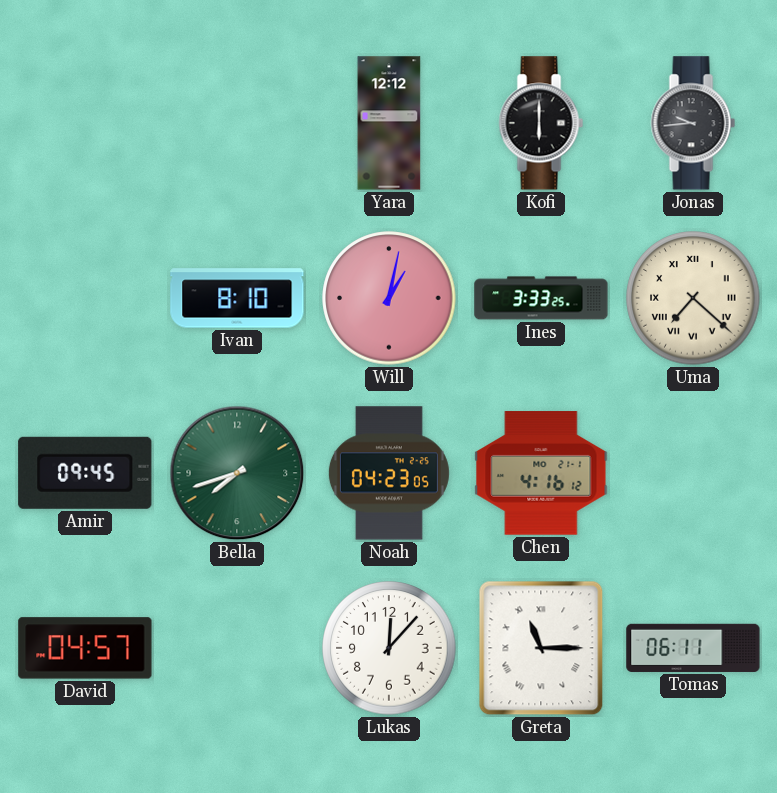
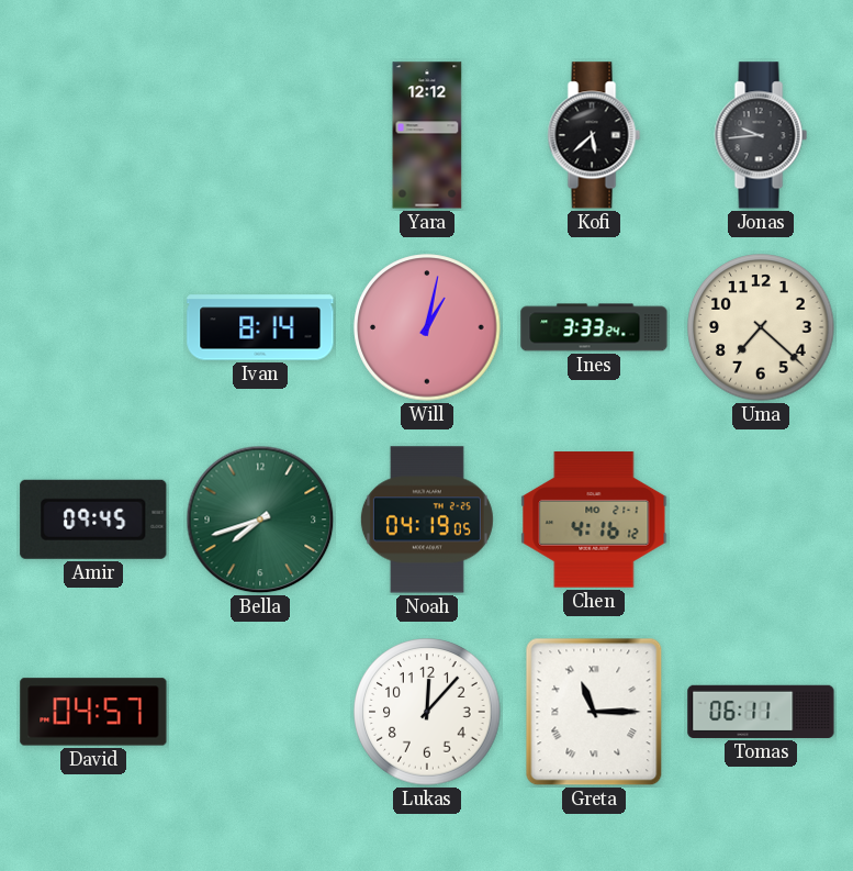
Kofi: 6:00 -> 5:38 (594, 135)
Ivan: 8:10 -> 8:14 (260, 327)
Ines: 3:33:25 -> 3:33:24 (594, 327)
Uma numerals: Roman -> Arabic (761, 327)
Noah: 04:23 -> 04:19 (427, 520)
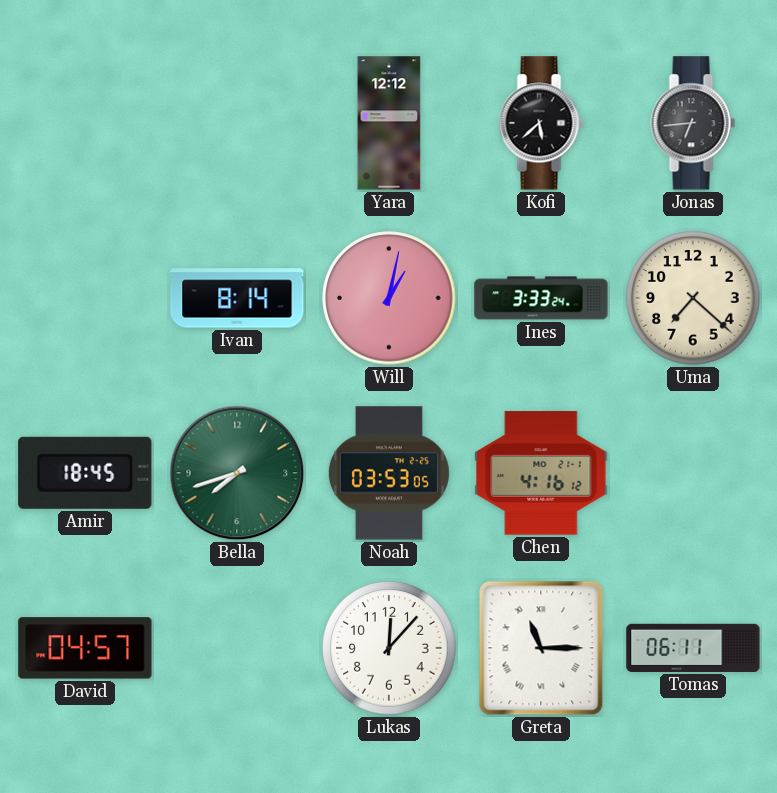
Jonas: 9:44 -> 6:44 (693, 123)
Amir: 09:45 -> 18:45 (85, 473)
Noah: 04:19 -> 03:53 (389, 473)
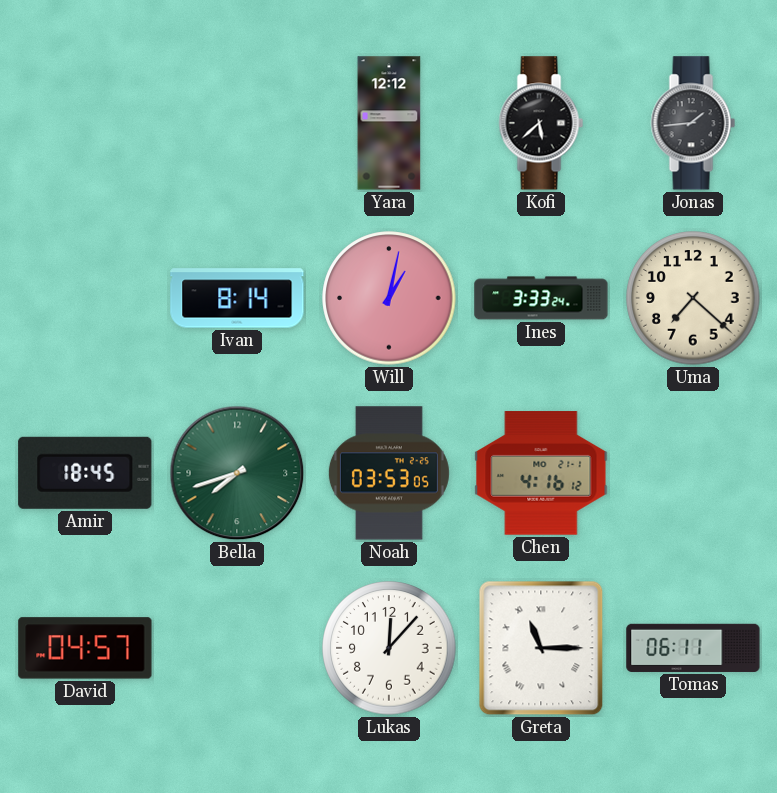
Jonas: 6:44 -> 1:44 (693, 123)
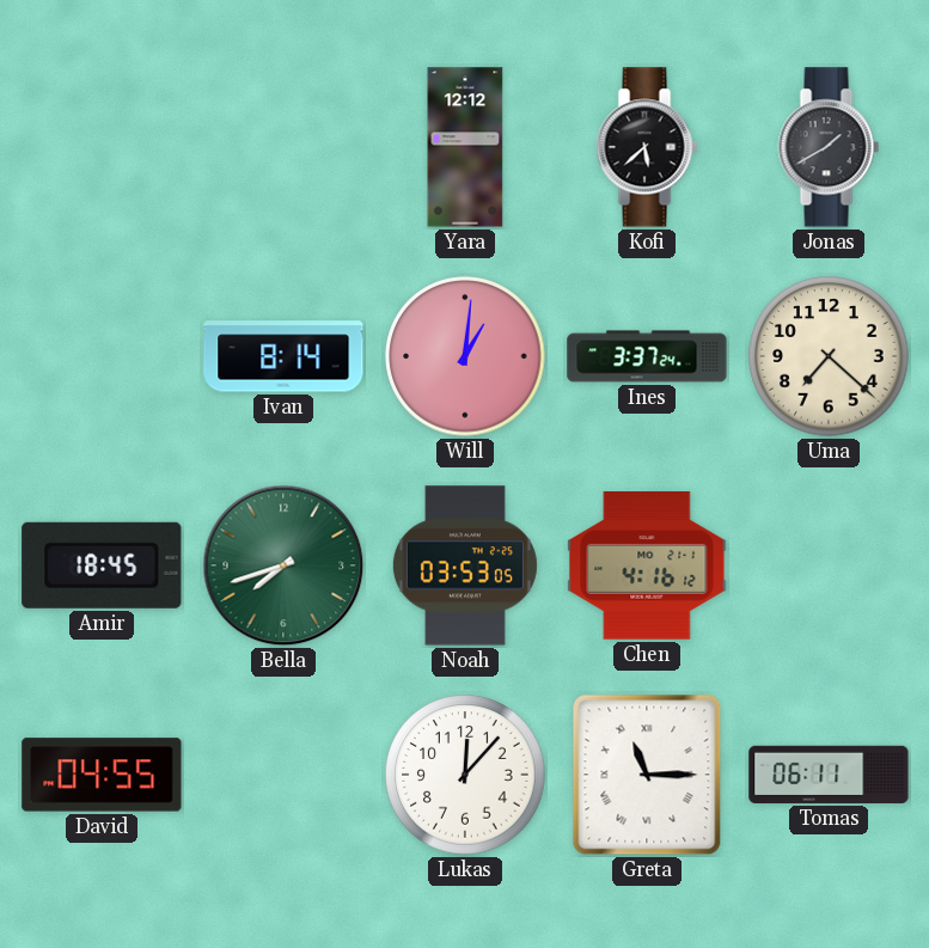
Jonas: 1:44 -> 1:40 (829, 147)
Will: 1:02 -> 1:01 (465, 356)
Ines: 3:33 -> 3:37 (647, 356)
David: 04:57 -> 04:55 (102, 775)
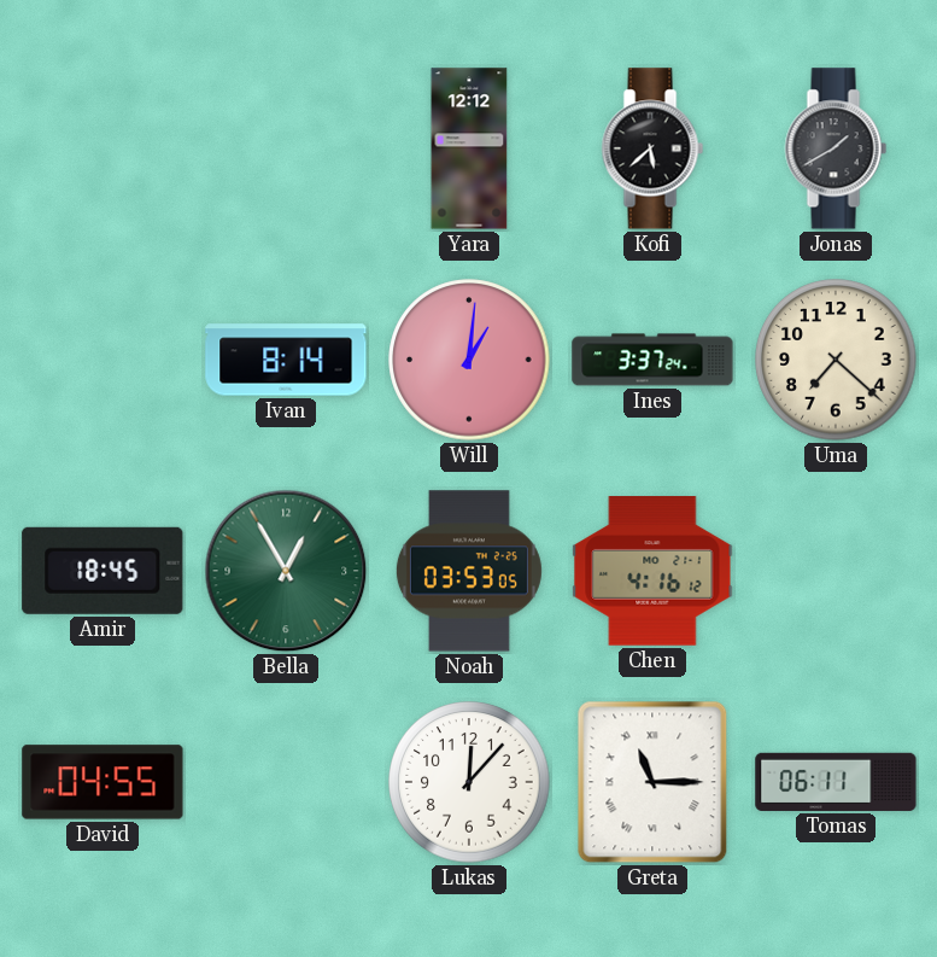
Bella: 7:42 -> 12:55 (286, 571)
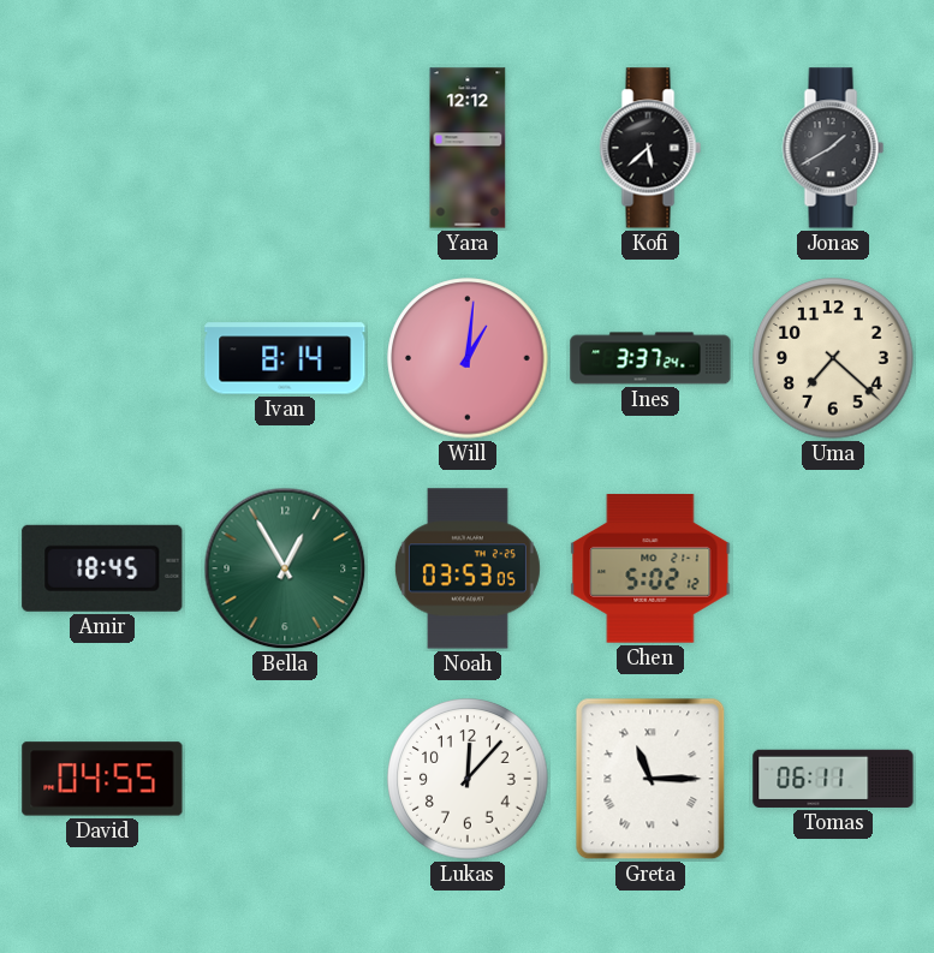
Chen: 4:16 -> 5:02 (650, 568)
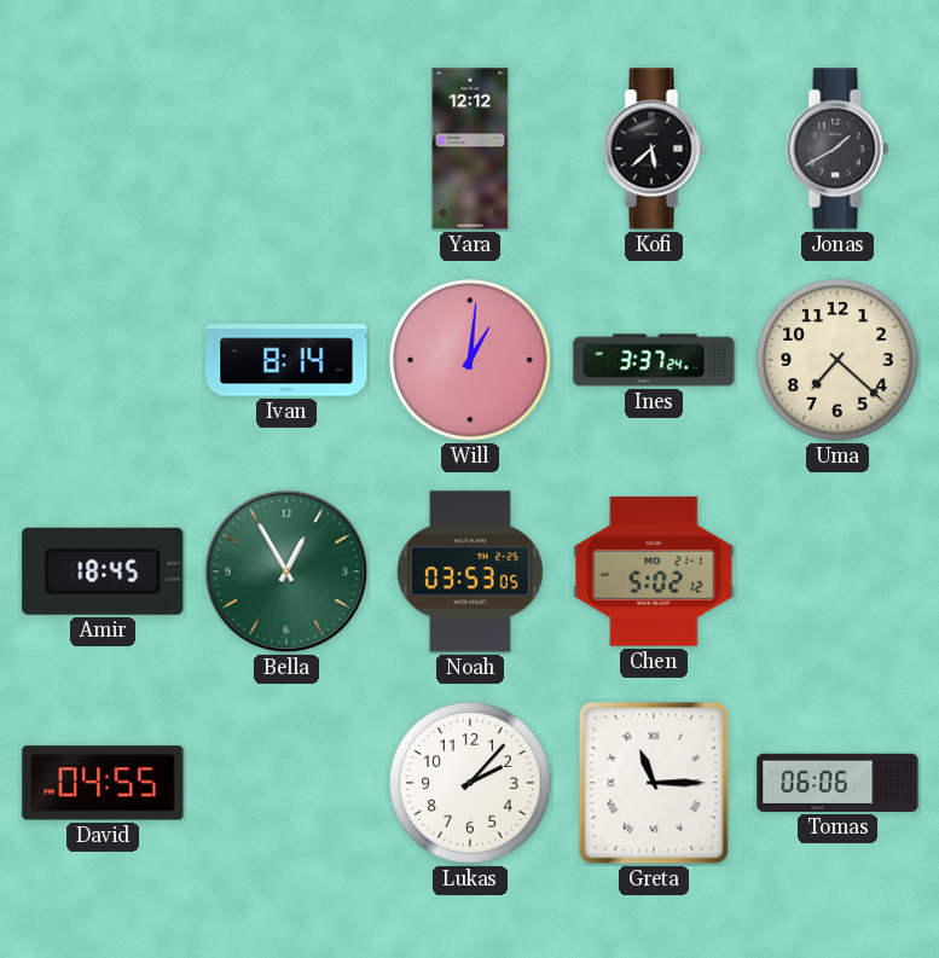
Lukas: 12:07 -> 2:07 (470, 783)
Tomas: 06:11 -> 06:06 (837, 783)
